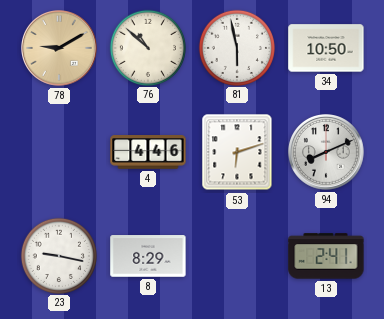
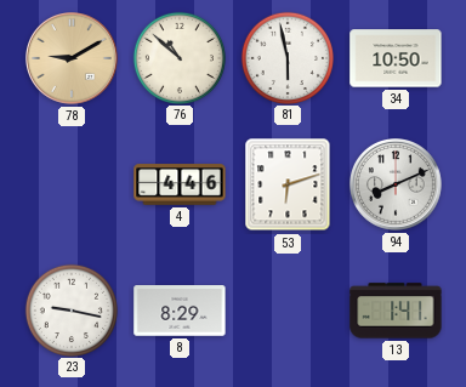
13: 2:41 -> 1:41 (396, 311)
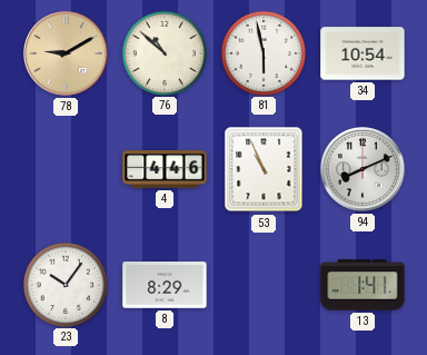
34: 10:50 -> 10:54 (363, 53)
53: 6:12 -> 10:56 (264, 169)
23: 9:17 -> 10:06 (64, 284)
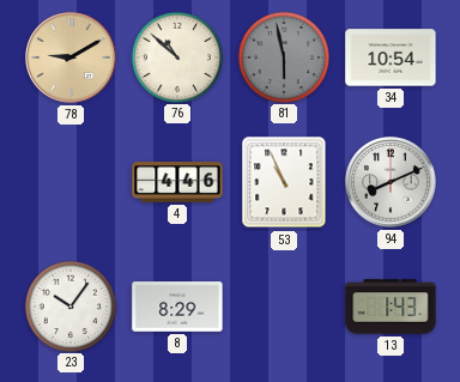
81 dial: white -> grey (283, 56)
13: 1:41 -> 1:43 (391, 307)
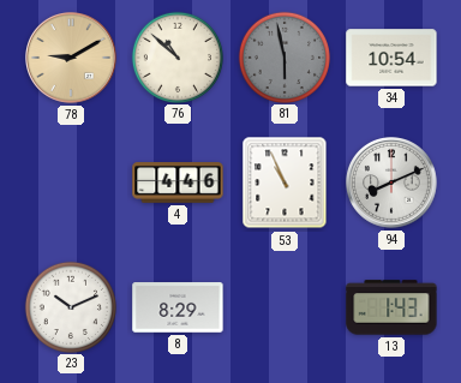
23: 10:06 -> 10:11 (70, 306)
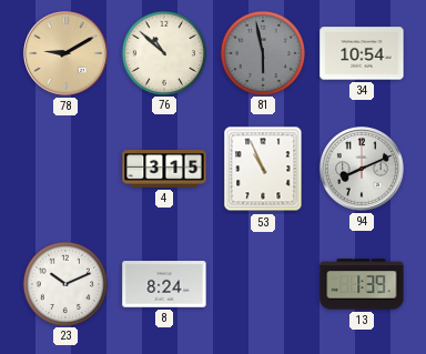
4: 4:46 -> 3:15 (164, 169)
8: 8:29 -> 8:24 (164, 284)
13: 1:43 -> 1:39 (362, 284)
